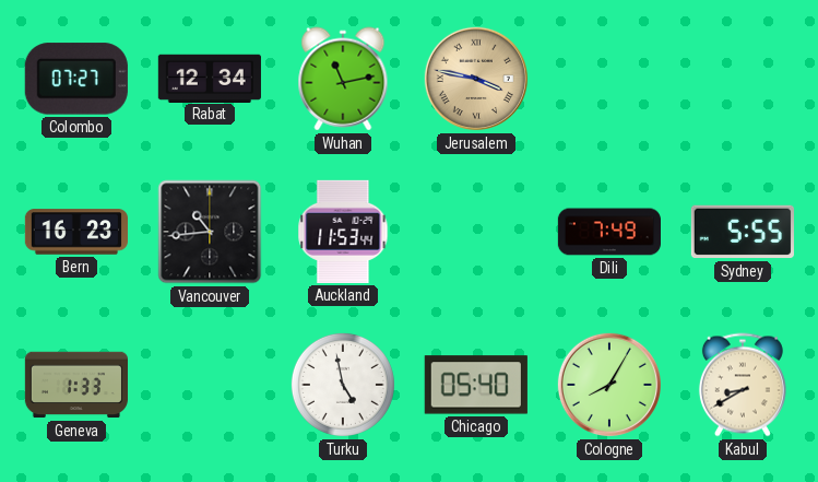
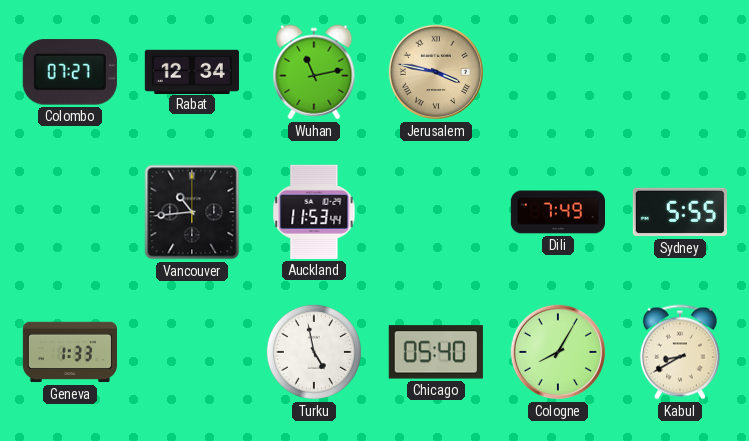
Bern: 16:23 -> none (75, 232)
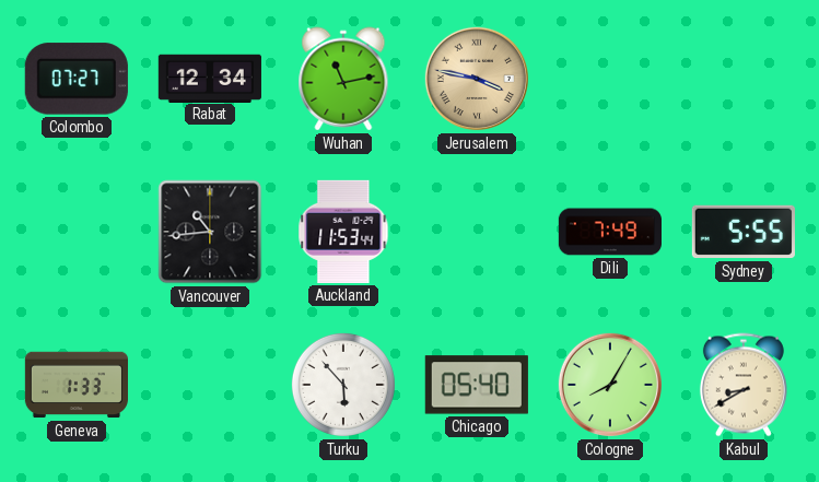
Turku: 4:58 -> 5:53 (343, 385)
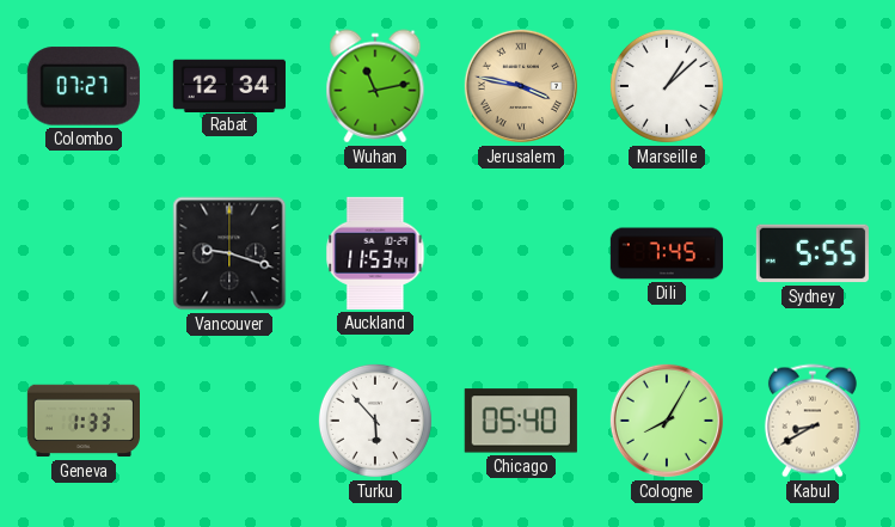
Marseille: none -> 1:08 (667, 86)
Vancouver: 10:44 -> 9:18 (229, 253)
Dili: 7:49 -> 7:45 (666, 253)
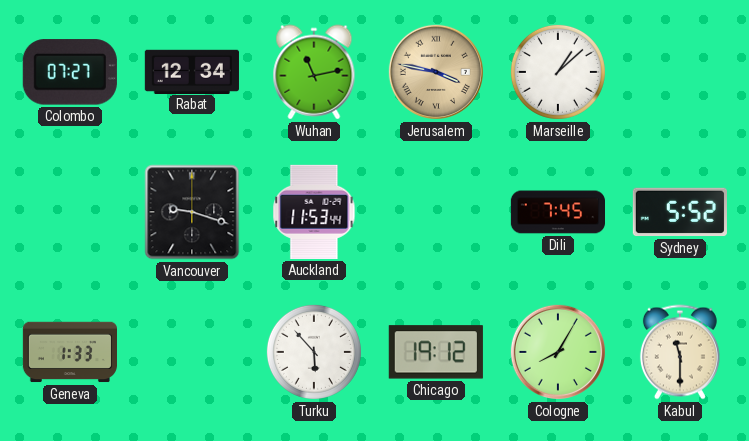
Sydney: 5:55 -> 5:52 (680, 212)
Chicago: 05:40 -> 19:12 (436, 352)
Kabul: 8:40 -> 11:30 (680, 352)
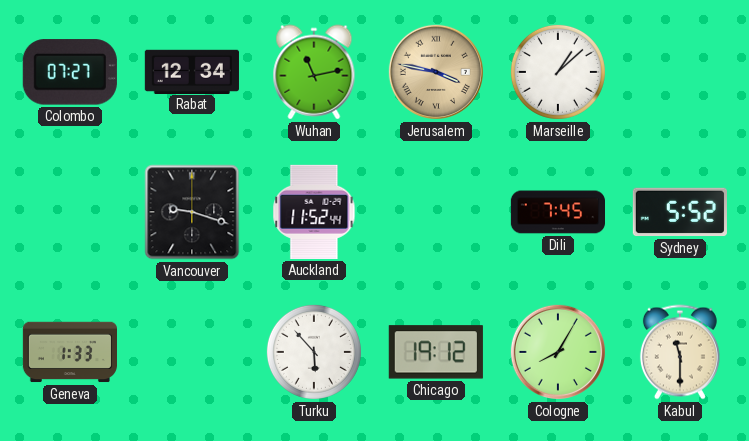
Auckland: 11:53 -> 11:52 (314, 212)
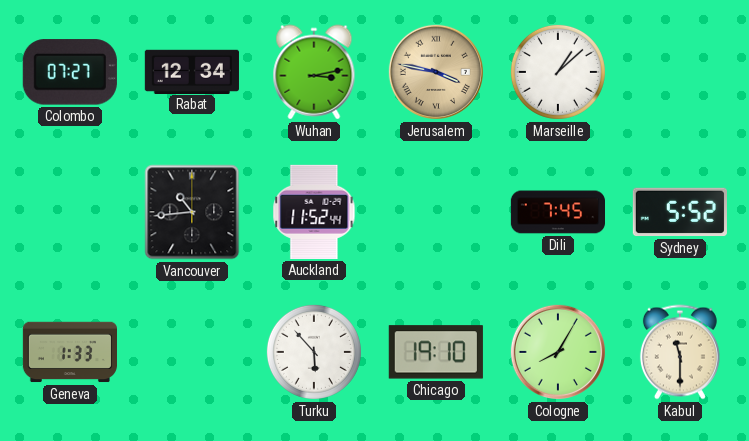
Wuhan: 11:13 -> 3:13 (314, 72)
Vancouver: 9:18 -> 10:44 (192, 212)
Chicago: 19:12 -> 19:10 (436, 352)
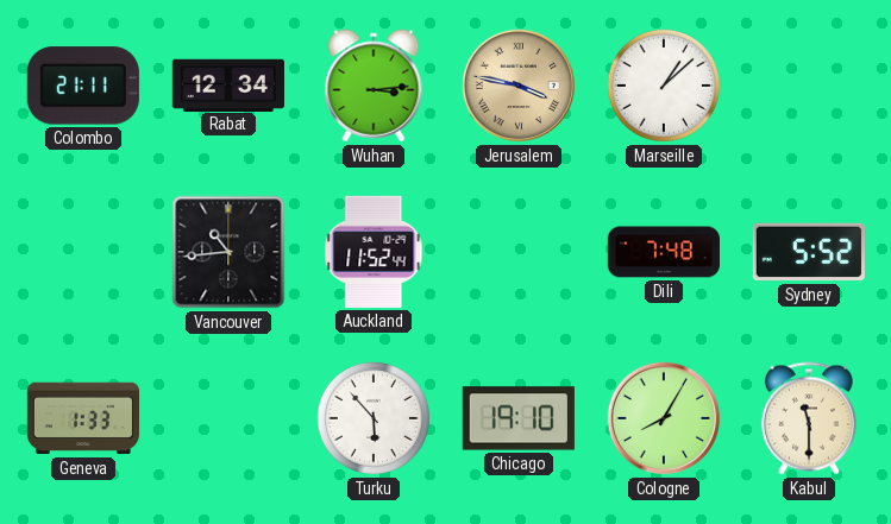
Colombo: 07:27 -> 21:11 (83, 86)
Wuhan: 3:13 -> 3:14 (374, 86)
Dili: 7:45 -> 7:48 (663, 252)
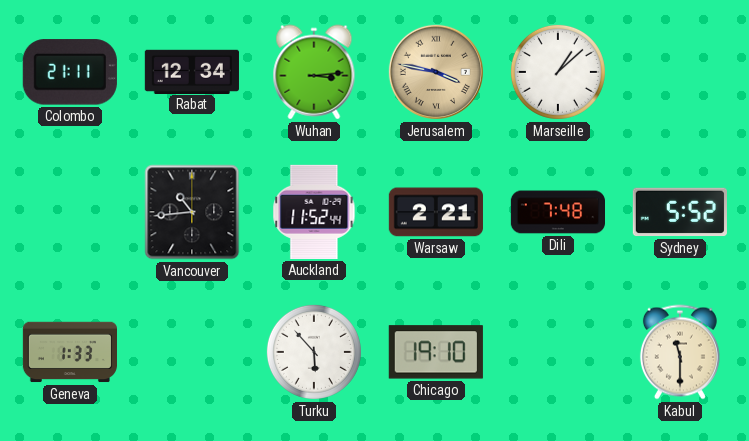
Warsaw: none -> 2:21 (436, 212)
Cologne: 8:05 -> none (664, 418)
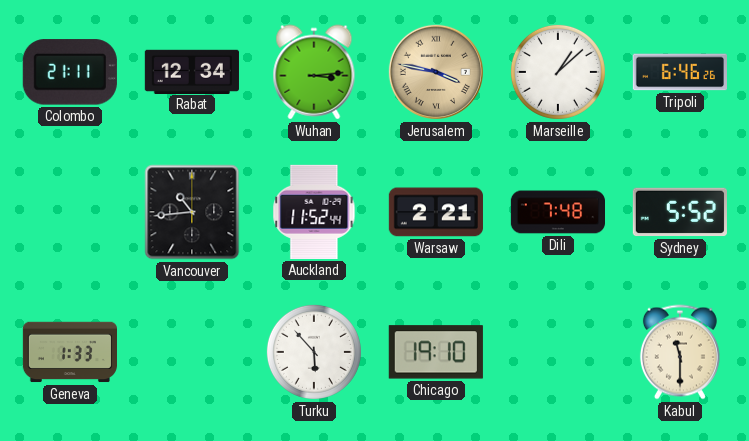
Tripoli: none -> 6:46 (680, 72)
